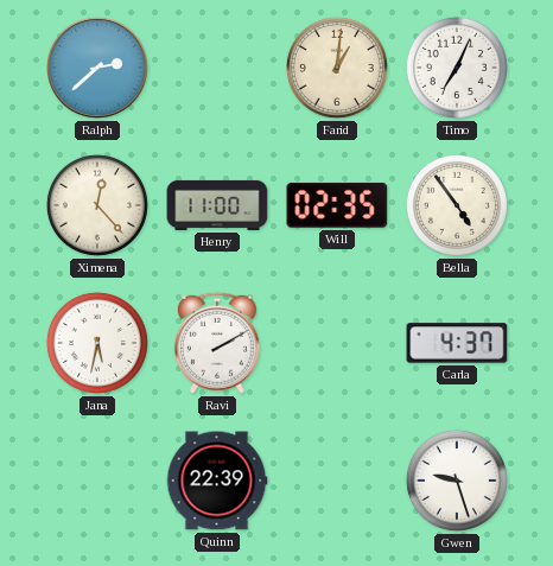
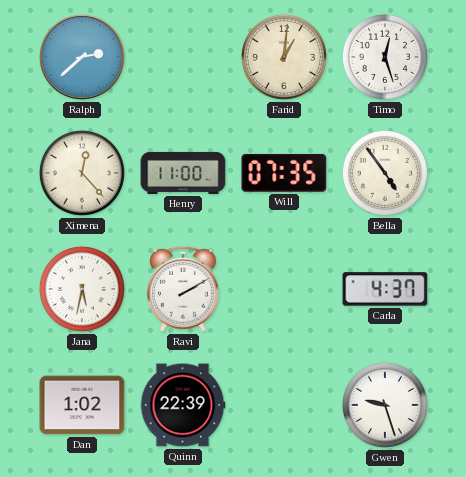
Timo: 7:04 -> 12:27 (385, 57)
Will: 02:35 -> 07:35 (284, 173)
Dan: none -> 1:02 (82, 405)
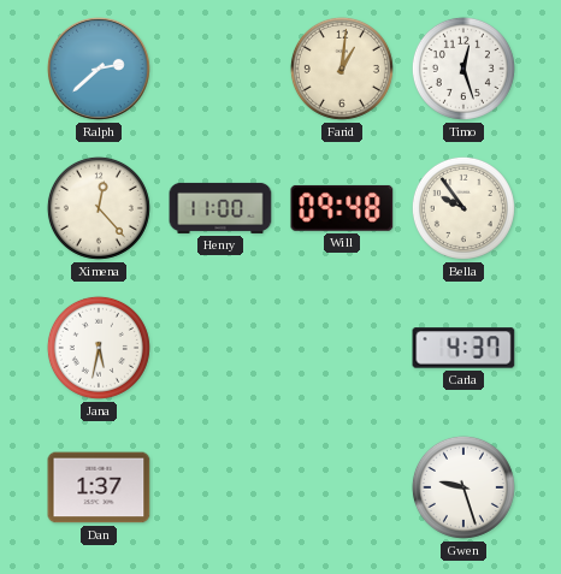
Will: 07:35 -> 09:48 (342, 208)
Bella: 4:54 -> 9:54 (463, 208)
Ravi: 2:10 -> none (183, 289)
Dan: 1:02 -> 1:37 (99, 487)
Quinn: 22:39 -> none (183, 405)
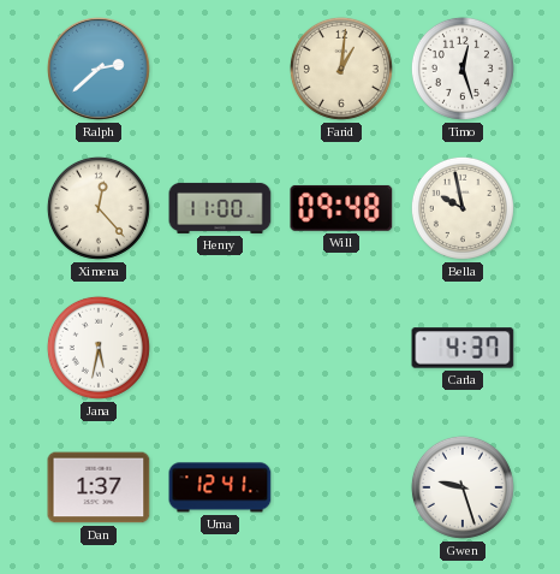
Bella: 9:54 -> 9:58 (463, 208)
Uma: none -> 12:41 (220, 487)
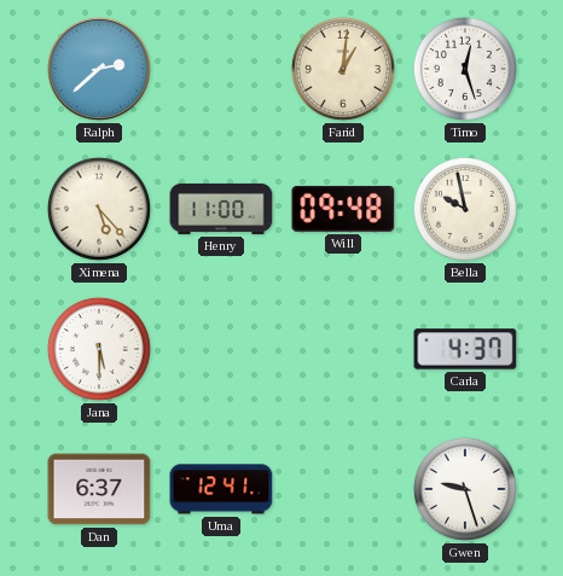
Ximena: 12:23 -> 5:23 (99, 209)
Jana: 5:32 -> 5:30 (99, 349)
Dan: 1:37 -> 6:37 (99, 489)
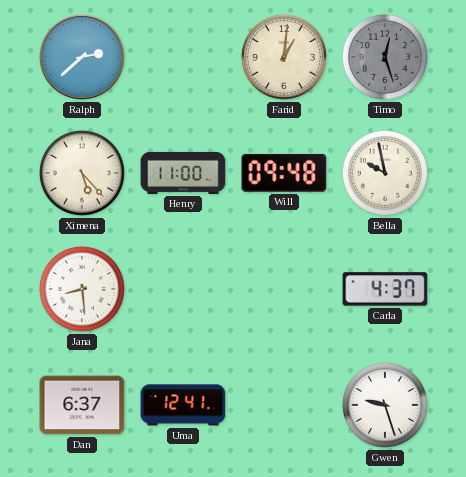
Timo dial: white -> grey (385, 57)
Jana: 5:30 -> 8:29 (82, 289)
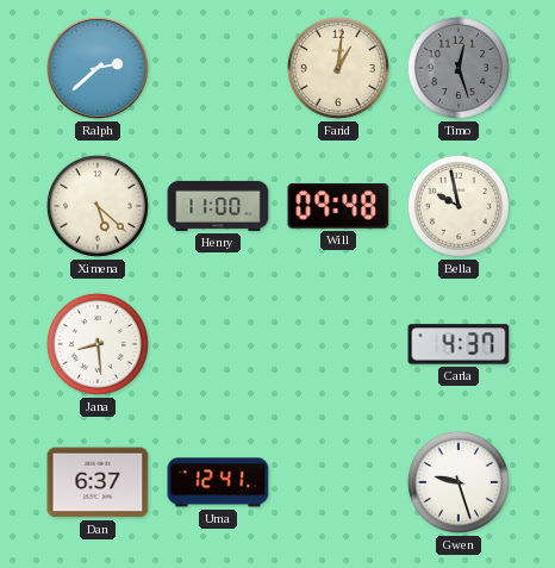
Ximena: 5:23 -> 5:22 (98, 206)
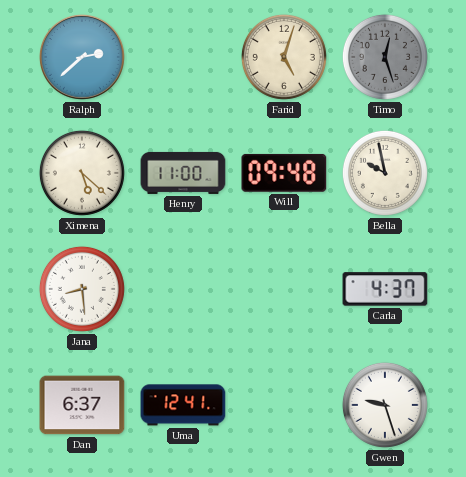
Farid: 1:01 -> 5:03 (284, 57)
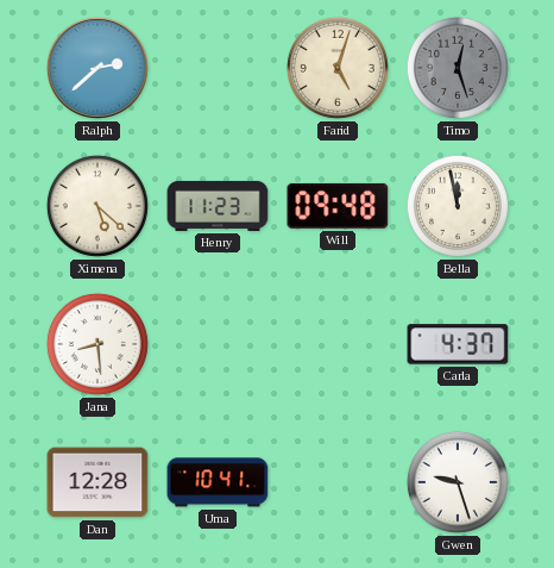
Henry: 11:00 -> 11:23 (218, 206)
Bella: 9:58 -> 11:58 (458, 206)
Dan: 6:37 -> 12:28 (97, 482)
Uma: 12:41 -> 10:41 (218, 482)
